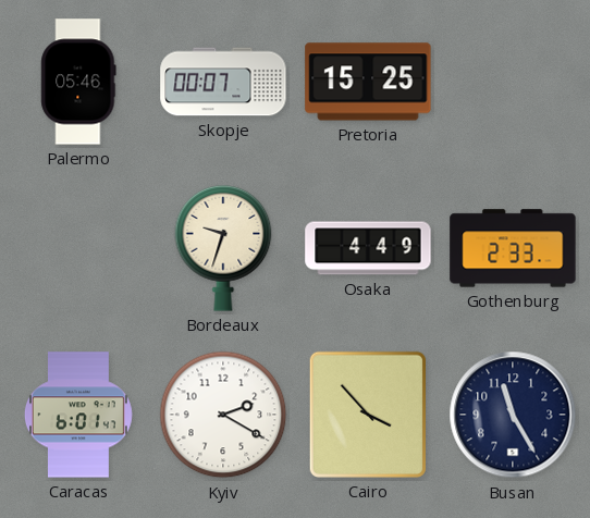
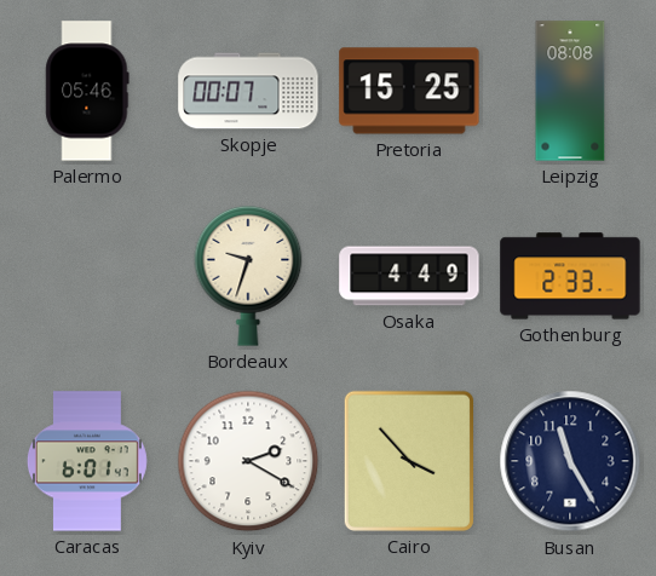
Leipzig: none -> 08:08 (570, 91)
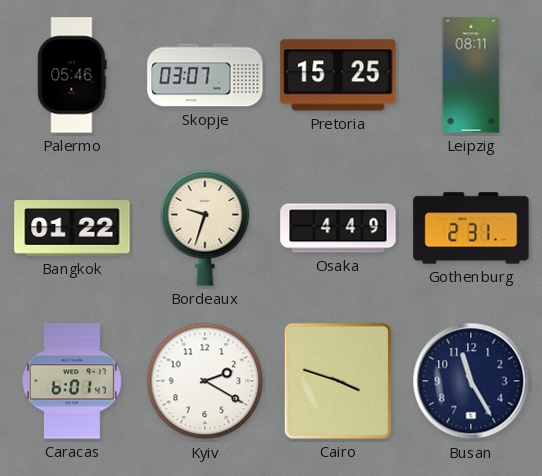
Skopje: 00:07 -> 03:07 (205, 75)
Leipzig: 08:08 -> 08:11 (471, 75)
Bangkok: none -> 01:22 (72, 229)
Gothenburg: 2:33 -> 2:31 (471, 228)
Cairo: 3:53 -> 3:48 (338, 381)
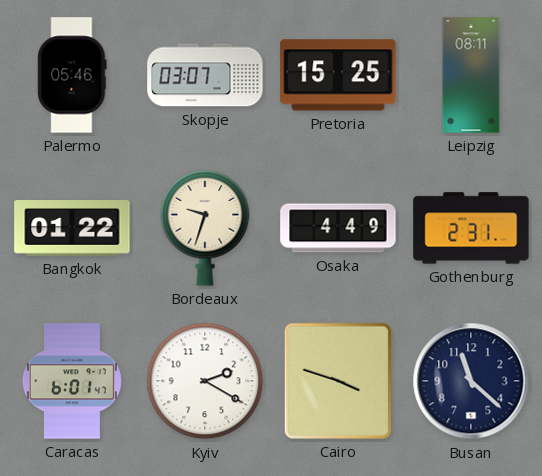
Busan: 11:25 -> 11:22 (471, 381)
